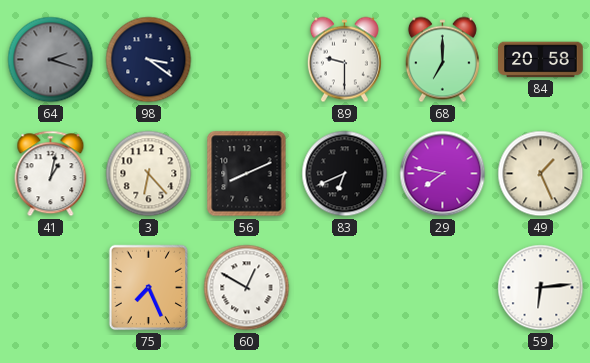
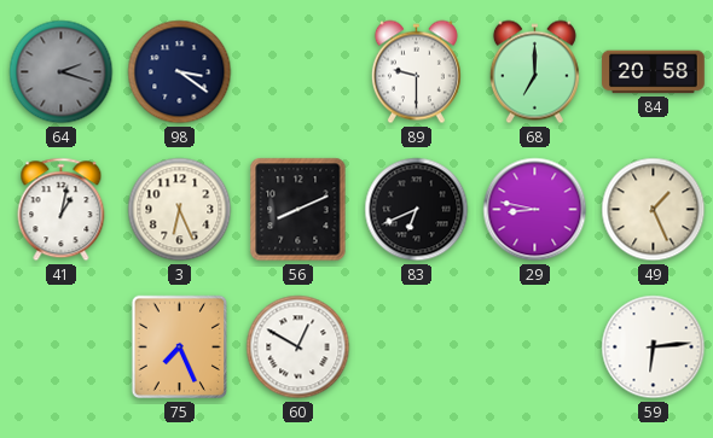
3: 6:23 -> 6:26 (180, 210)
29: 7:47 -> 8:47 (535, 210)
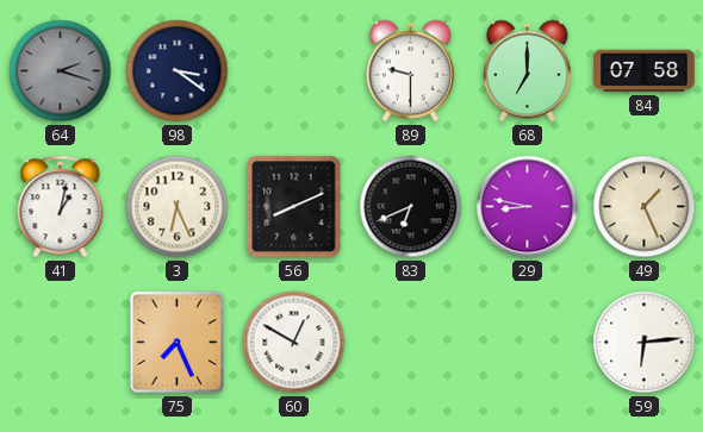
84: 20:58 -> 07:58 (645, 71)
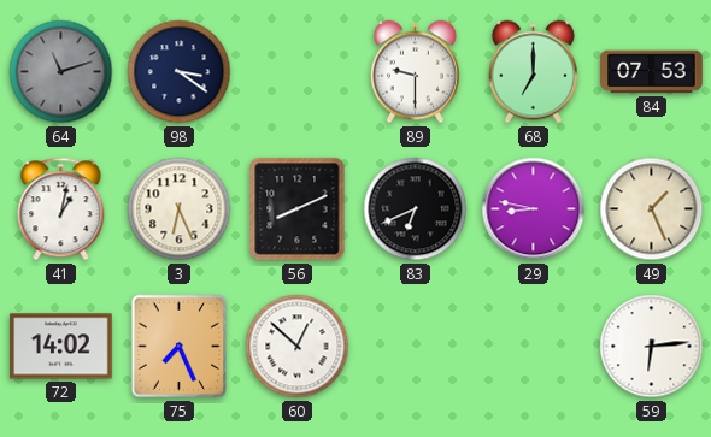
64: 2:18 -> 11:12 (61, 72)
84: 07:58 -> 07:53 (652, 72)
72: none -> 14:02 (61, 347)
60: 12:50 -> 12:52 (298, 347)
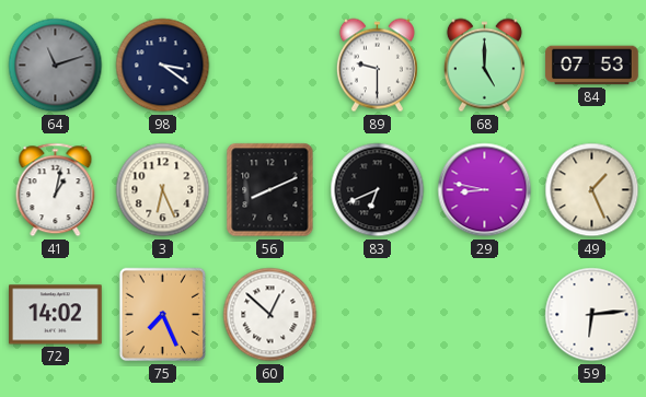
68: 7:00 -> 5:00 (484, 66)
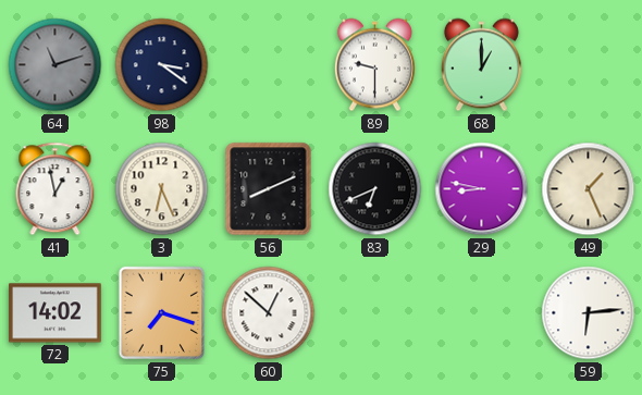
68: 5:00 -> 1:00 (481, 65)
84: 07:53 -> none (592, 66)
41: 1:02 -> 12:58 (55, 189)
75: 7:26 -> 7:18 (162, 313)
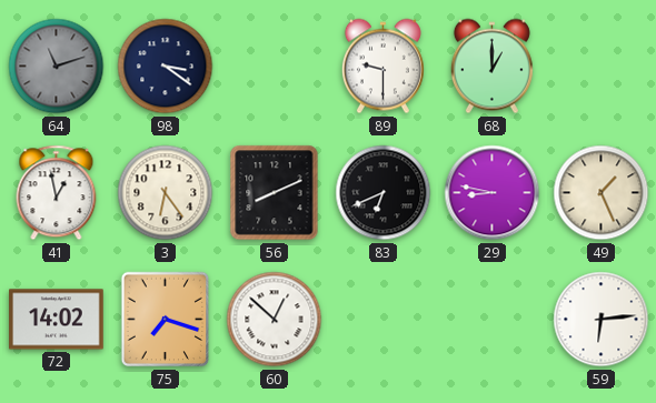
3: 6:26 -> 6:24 (166, 193)
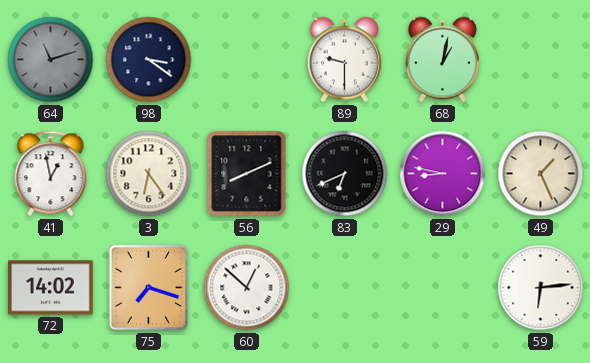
68: 1:00 -> 1:02 (442, 60)
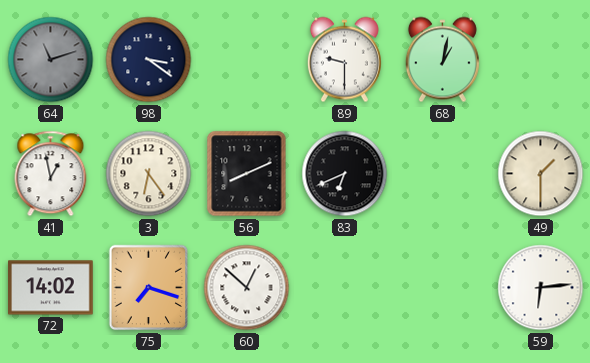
29: 8:47 -> none (443, 174)
49: 1:26 -> 1:30 (541, 174)
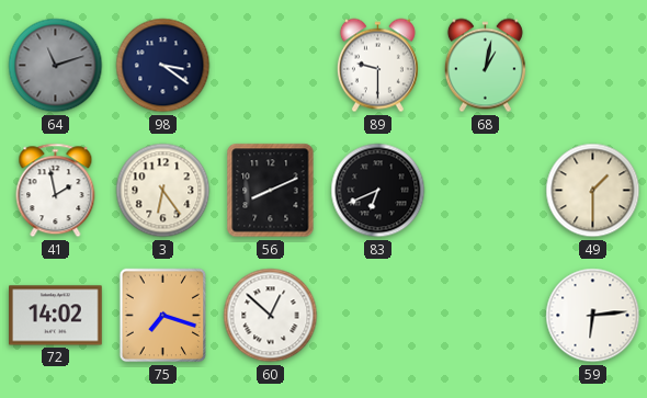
41: 12:58 -> 1:58 (56, 191)
